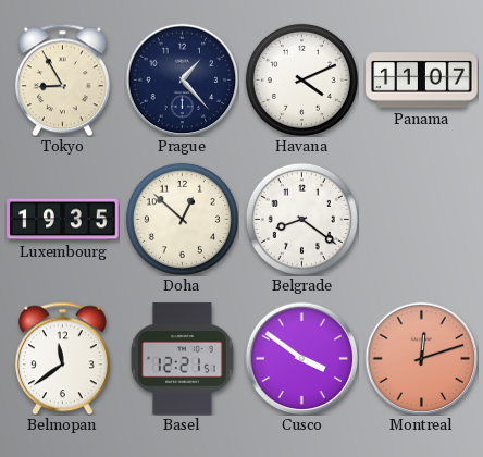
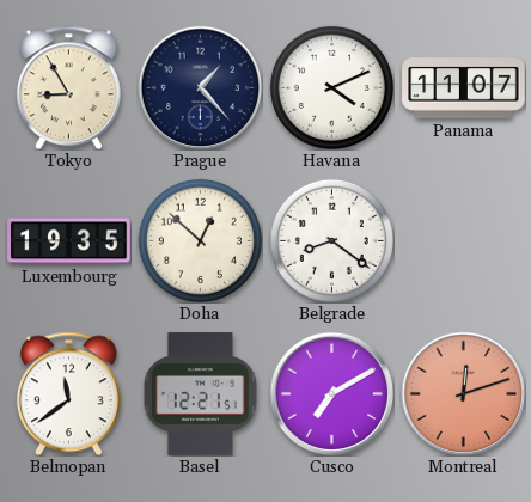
Cusco: 3:51 -> 7:10 (331, 393)
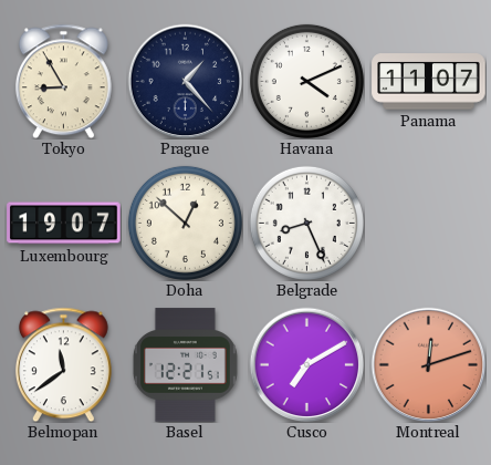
Luxembourg: 19:35 -> 19:07 (64, 224)
Belgrade: 8:21 -> 8:26 (306, 223)
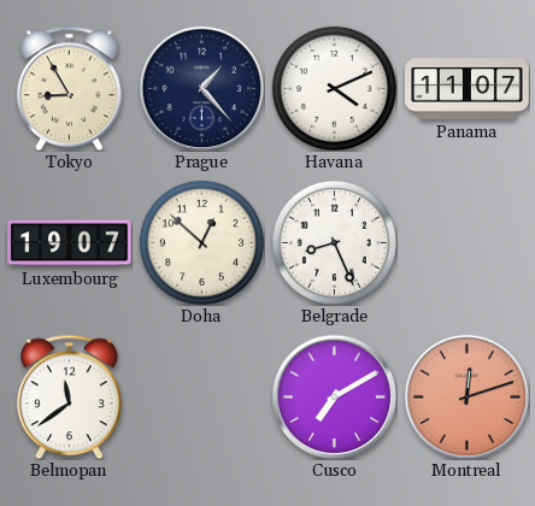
Basel: 12:21 -> none (185, 365)
